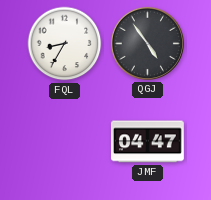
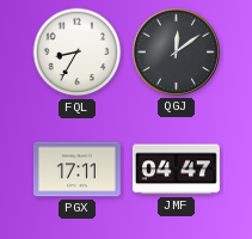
QGJ: 4:54 -> 12:09 (176, 51)
PGX: none -> 17:11 (76, 170)
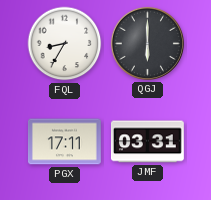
QGJ: 12:09 -> 6:00 (147, 43)
JMF: 04:47 -> 03:31 (147, 142)
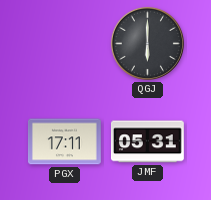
FQL: 8:35 -> none (65, 44)
JMF: 03:31 -> 05:31 (147, 142)
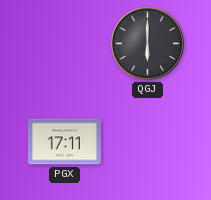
JMF: 05:31 -> none (147, 142)
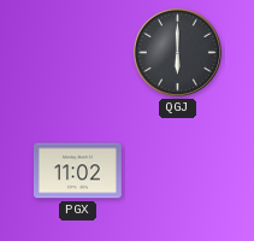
PGX: 17:11 -> 11:02 (77, 171)
